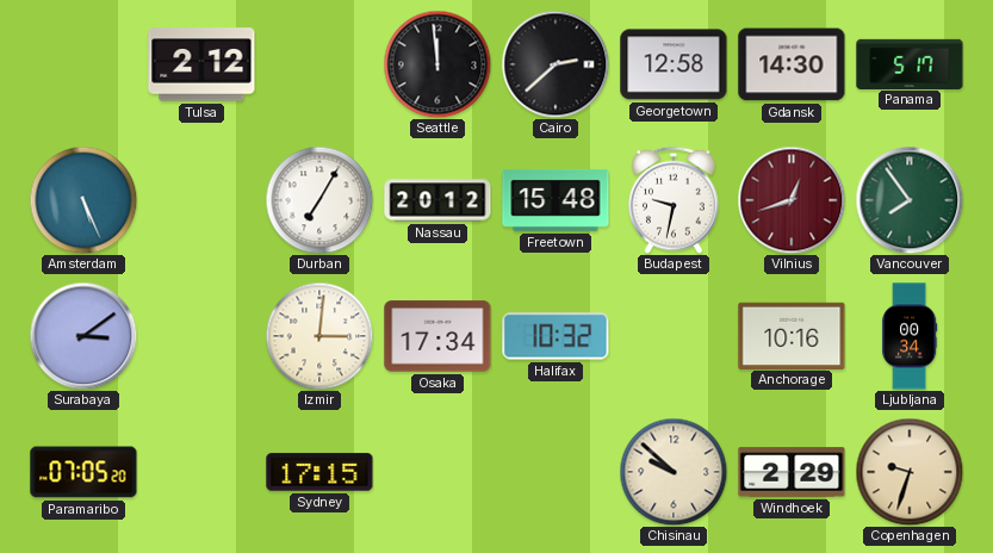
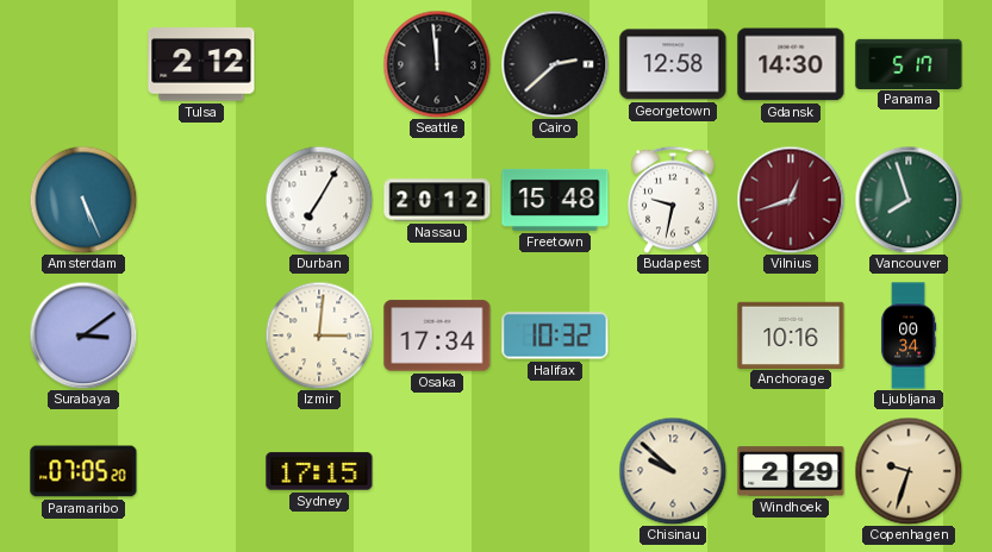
Vancouver: 7:54 -> 7:57 (909, 200)
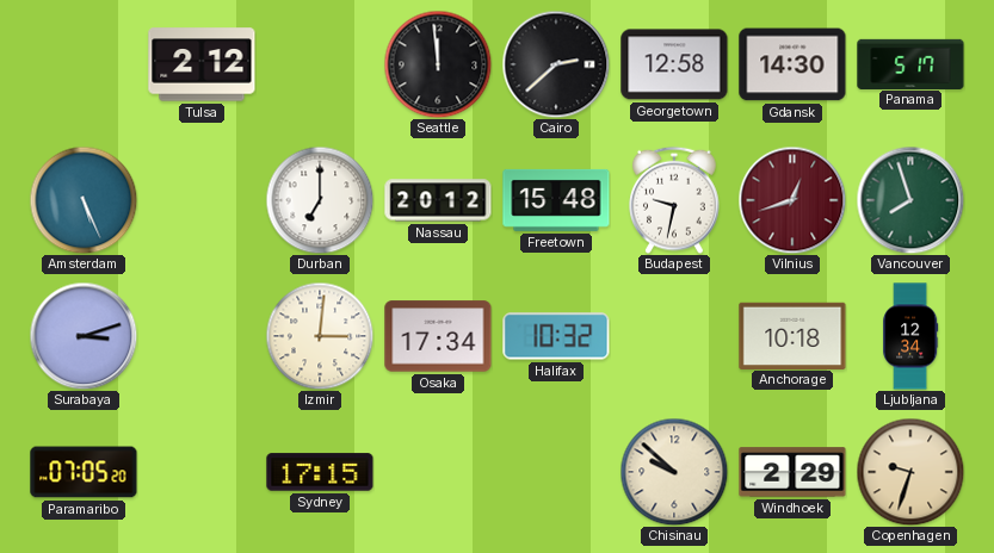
Durban: 7:05 -> 7:00 (320, 200)
Surabaya: 3:09 -> 3:12 (84, 336)
Anchorage: 10:16 -> 10:18 (792, 335)
Ljubljana: 00:34 -> 12:34 (910, 336)
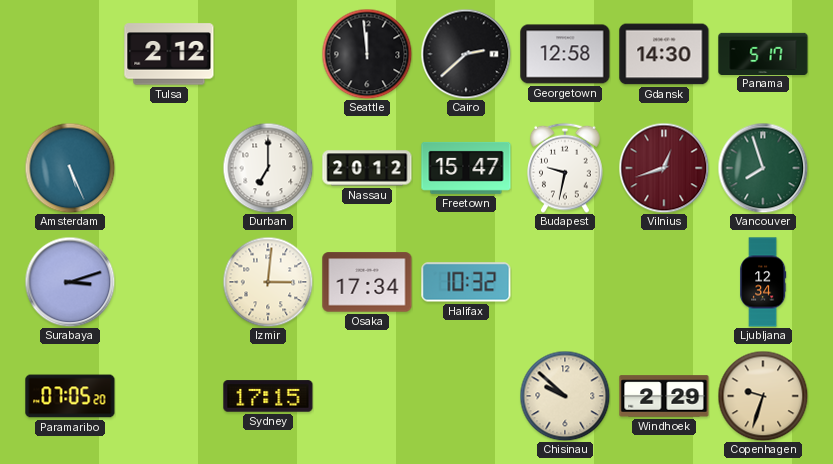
Freetown: 15:48 -> 15:47 (466, 168)
Anchorage: 10:18 -> none (792, 335)
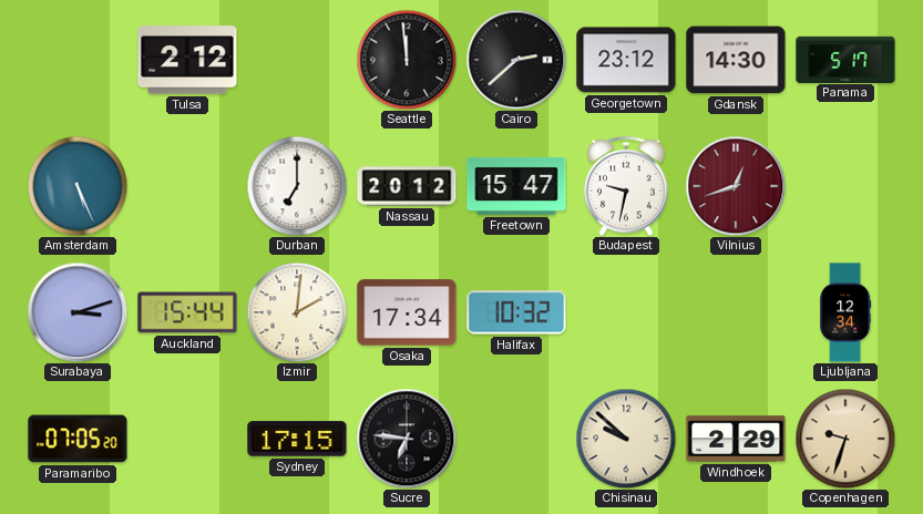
Georgetown: 12:58 -> 23:12 (626, 60)
Vancouver: 7:57 -> none (763, 168)
Auckland: none -> 15:44 (187, 312)
Izmir: 3:01 -> 2:01 (297, 312)
Sucre: none -> 6:46 (407, 439)
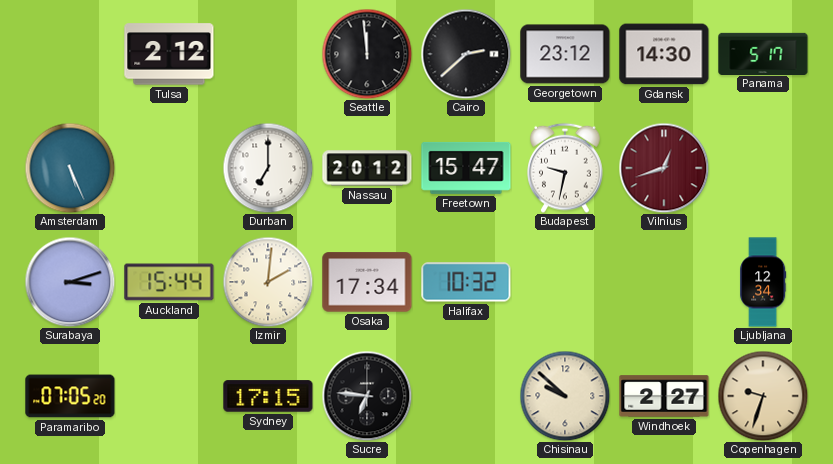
Windhoek: 2:29 -> 2:27 (664, 396)
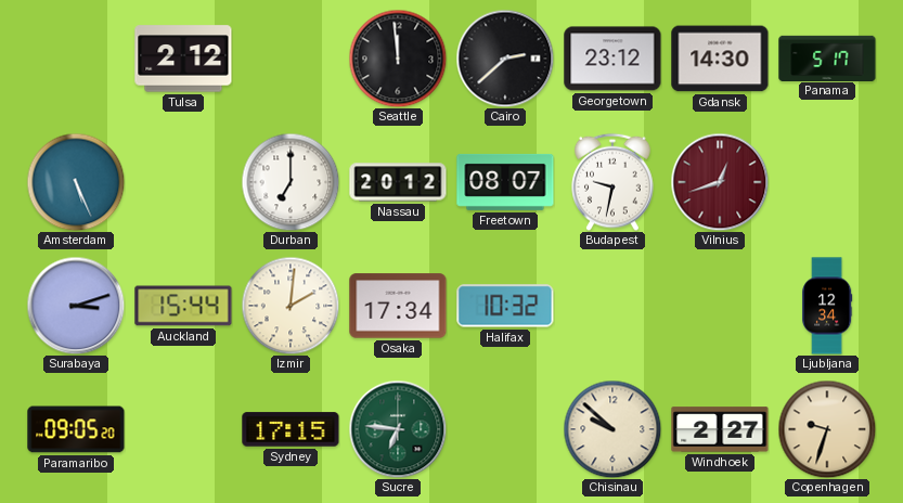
Freetown: 15:47 -> 08:07 (505, 182)
Paramaribo: 07:05 -> 09:05 (76, 429)
Sucre dial: black -> green (398, 429)
